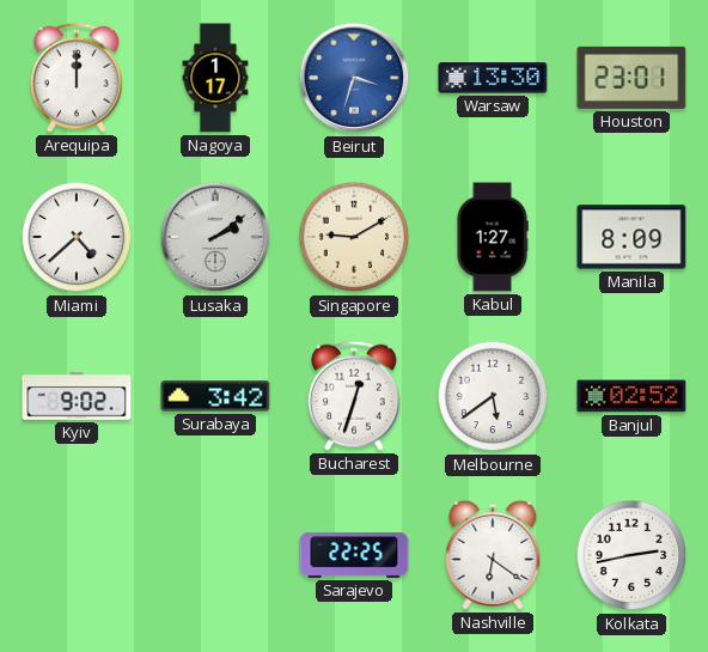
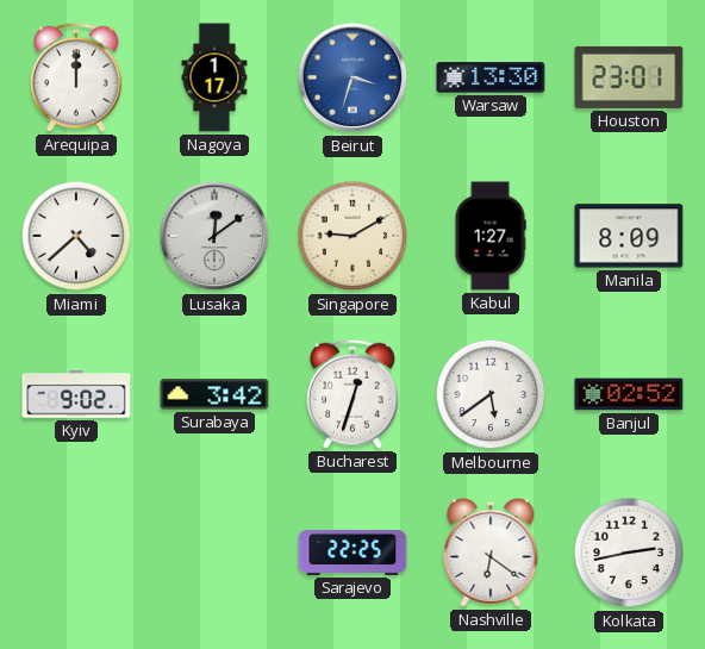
Lusaka: 2:09 -> 12:09 (214, 236)
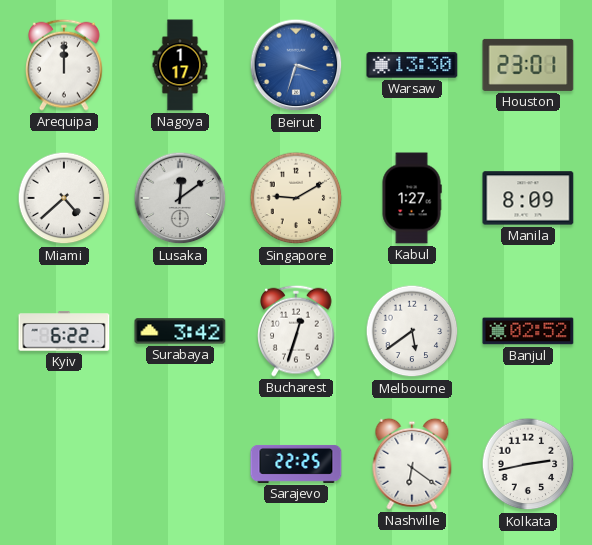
Kyiv: 9:02 -> 6:22 (64, 331)
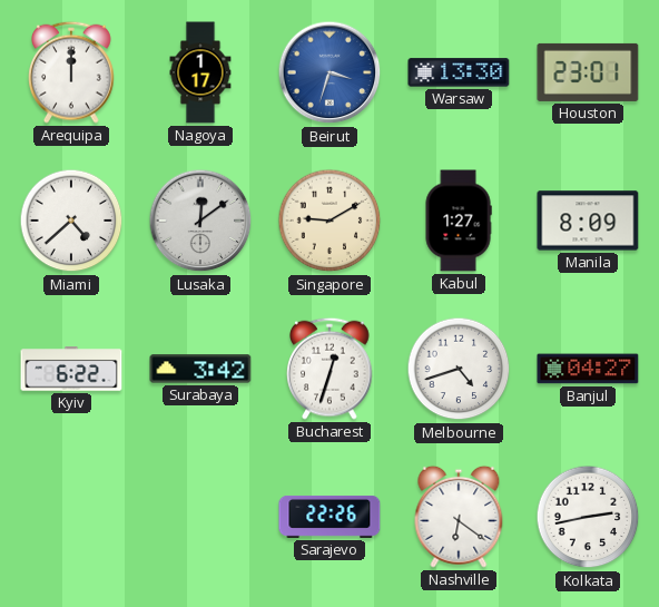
Melbourne: 5:39 -> 4:42 (459, 369)
Banjul: 02:52 -> 04:27 (588, 369)
Sarajevo: 22:25 -> 22:26 (329, 517)
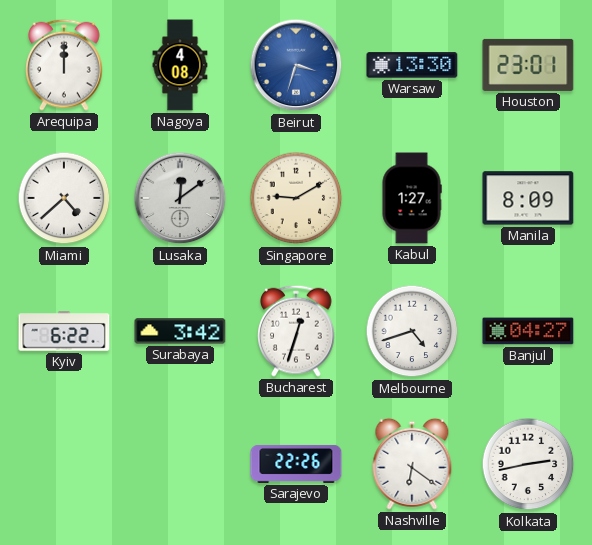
Nagoya: 1:17 -> 4:08 (180, 65)
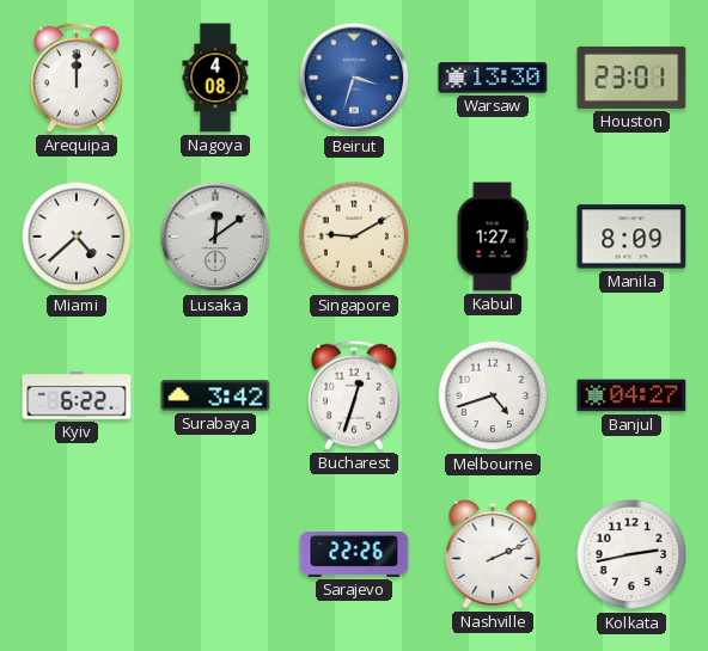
Nashville: 6:21 -> 2:11 (493, 554)
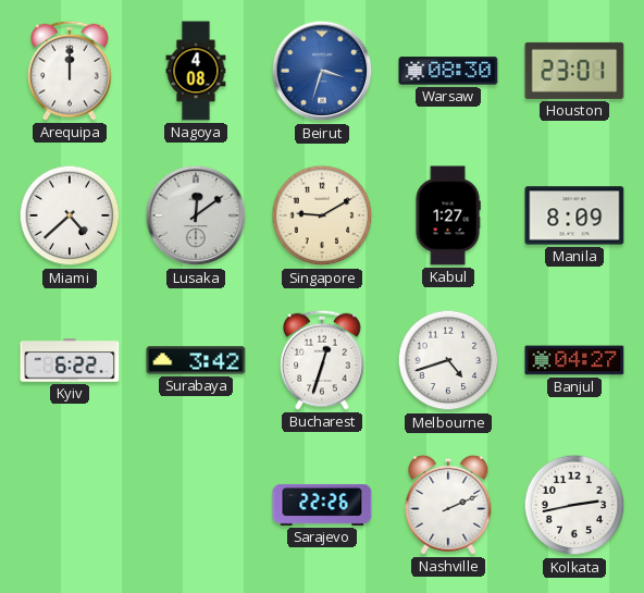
Warsaw: 13:30 -> 08:30 (448, 71)
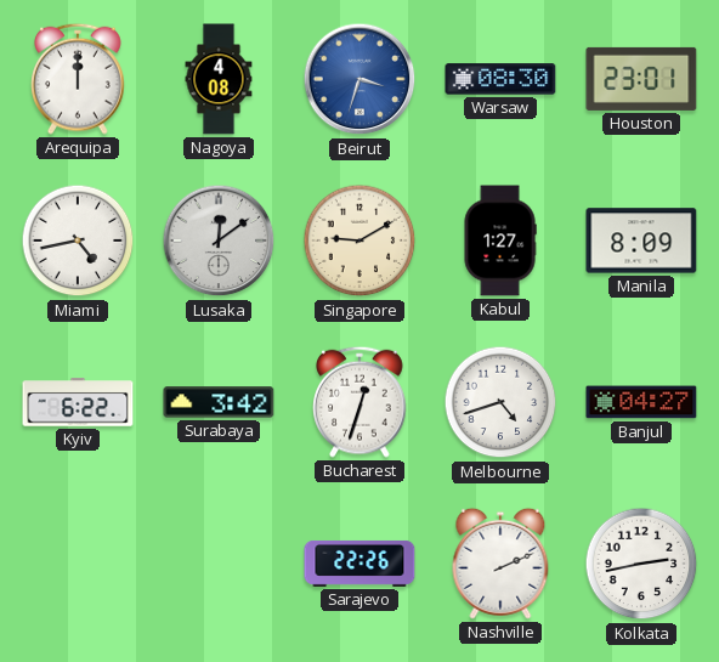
Miami: 4:38 -> 4:43 (78, 241)
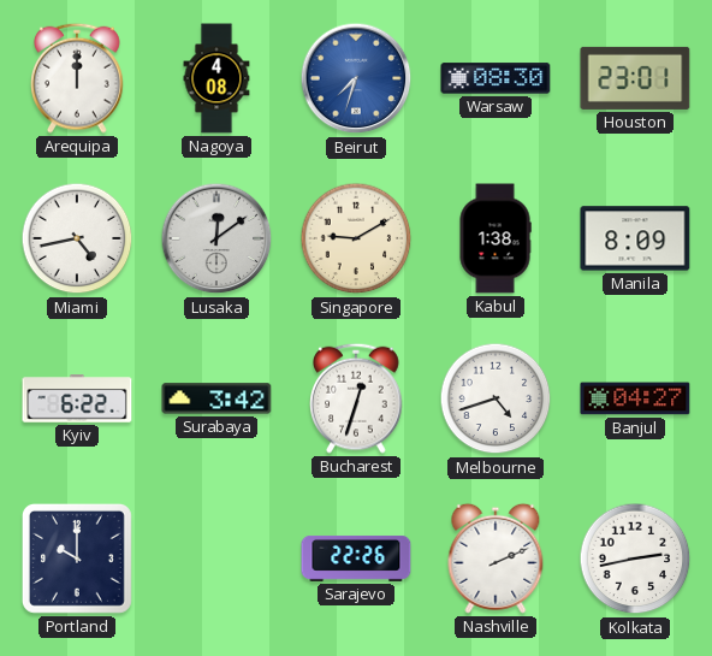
Beirut: 3:33 -> 7:33 (356, 78)
Kabul: 1:27 -> 1:38 (496, 238)
Portland: none -> 10:00 (77, 559)
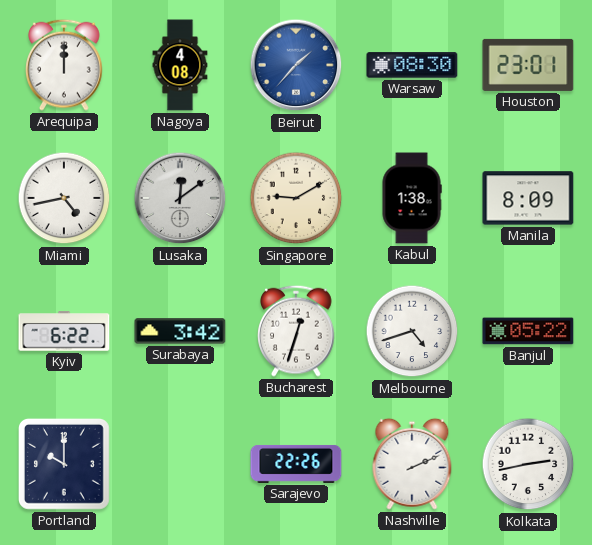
Beirut: 7:33 -> 1:37 (296, 65)
Banjul: 04:27 -> 05:22 (528, 331)
